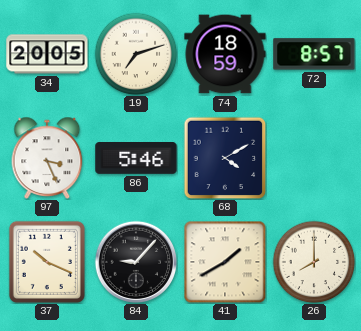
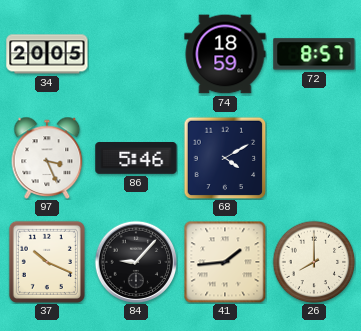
19: 7:12 -> none (136, 54)
41: 1:40 -> 1:44 (225, 262)
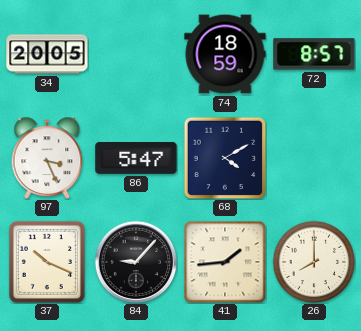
86: 5:46 -> 5:47 (136, 159)
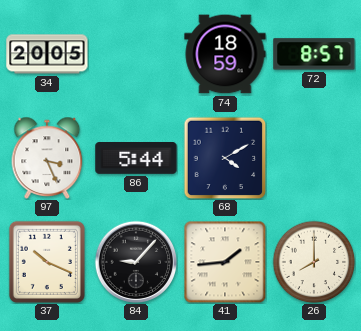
86: 5:47 -> 5:44 (136, 159)
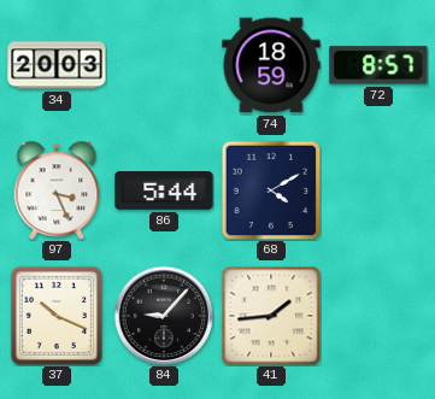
34: 20:05 -> 20:03 (57, 65)
26: 8:00 -> none (314, 262)
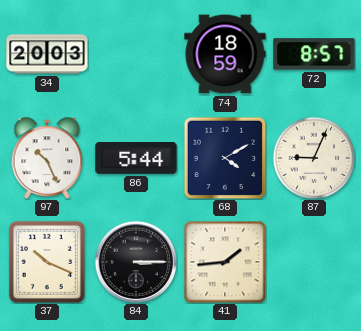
97: 3:26 -> 10:26 (47, 158)
87: none -> 9:04 (314, 158)
84: 9:07 -> 3:15 (136, 262)
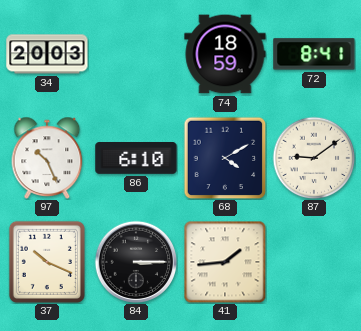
72: 8:57 -> 8:41 (314, 54)
86: 5:44 -> 6:10 (136, 159)
87: 9:04 -> 9:09 (314, 158)
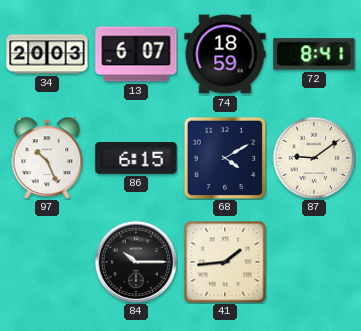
13: none -> 6:07 (136, 54)
86: 6:10 -> 6:15 (136, 159)
37: 10:19 -> none (47, 262)
84: 3:15 -> 10:15 (136, 262)
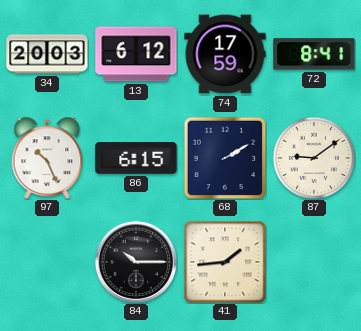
13: 6:07 -> 6:12 (136, 54)
74: 18:59 -> 17:59 (225, 54)
68: 4:10 -> 2:10 (225, 158)
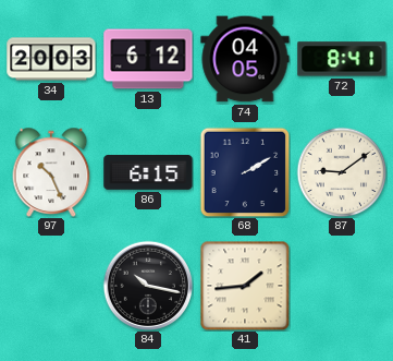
74: 17:59 -> 04:05 (245, 59)
84: 10:15 -> 10:17 (148, 286)
